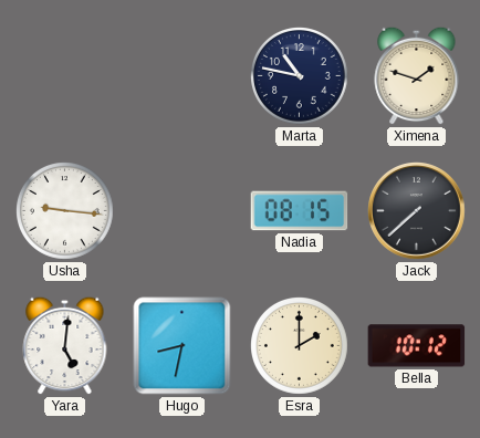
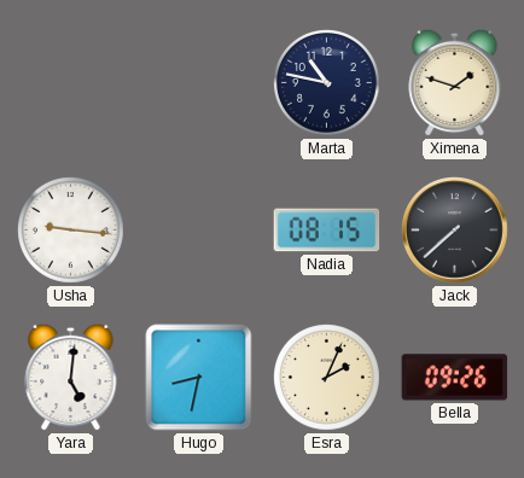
Esra: 2:00 -> 2:04 (327, 378)
Bella: 10:12 -> 09:26 (455, 378)
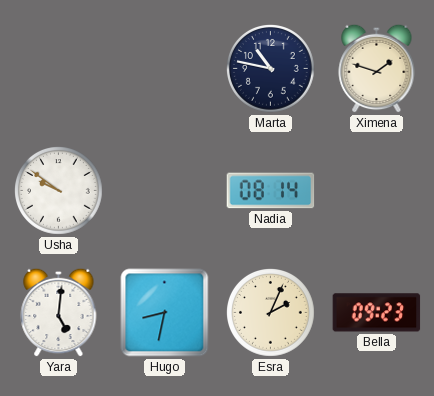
Usha: 9:16 -> 9:51 (59, 191)
Nadia: 08:15 -> 08:14 (271, 191)
Jack: 7:38 -> none (455, 231)
Bella: 09:26 -> 09:23 (377, 313)
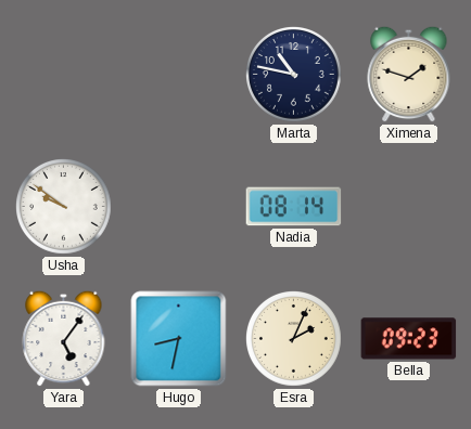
Yara: 5:01 -> 5:06 (64, 338)
